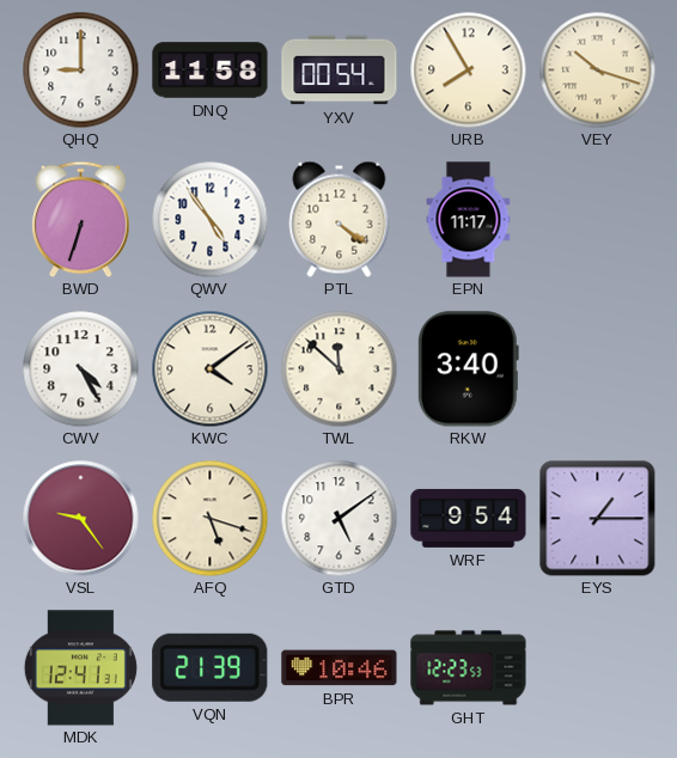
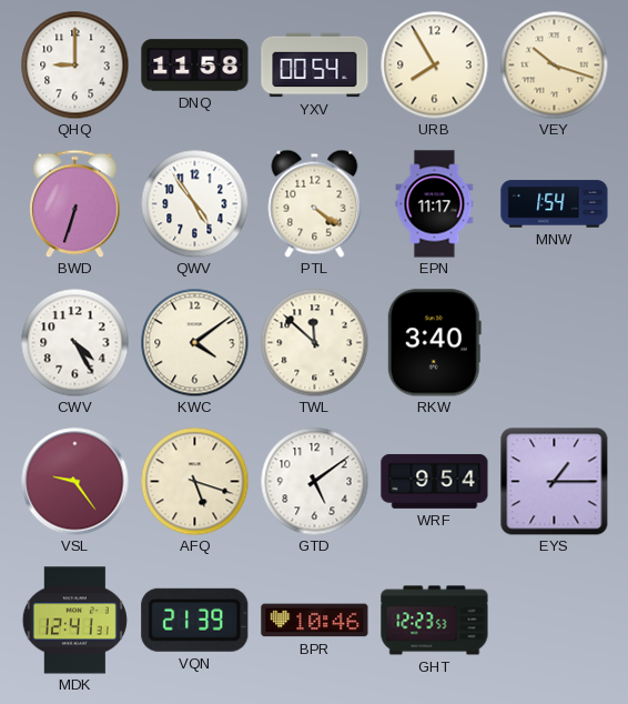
MNW: none -> 1:54 (555, 204)
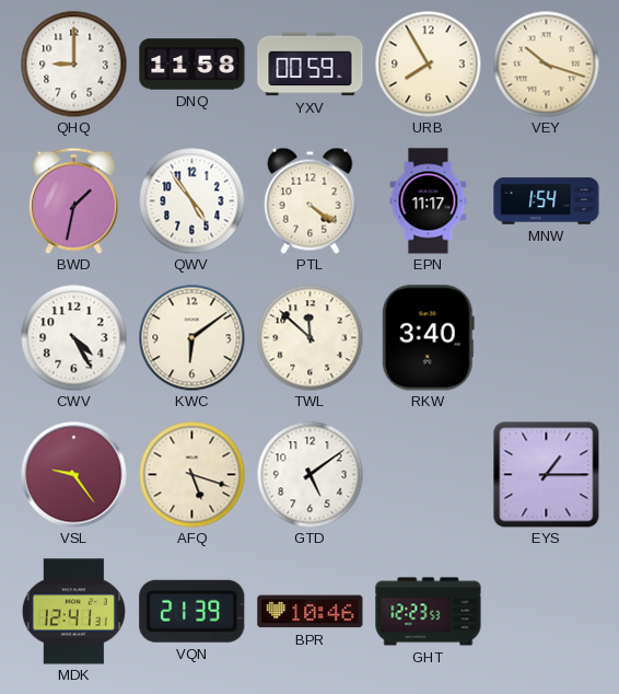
YXV: 00:54 -> 00:59 (311, 65)
BWD: 6:33 -> 1:32 (74, 200)
KWC: 4:09 -> 6:09 (191, 337)
WRF: 9:54 -> none (435, 481)
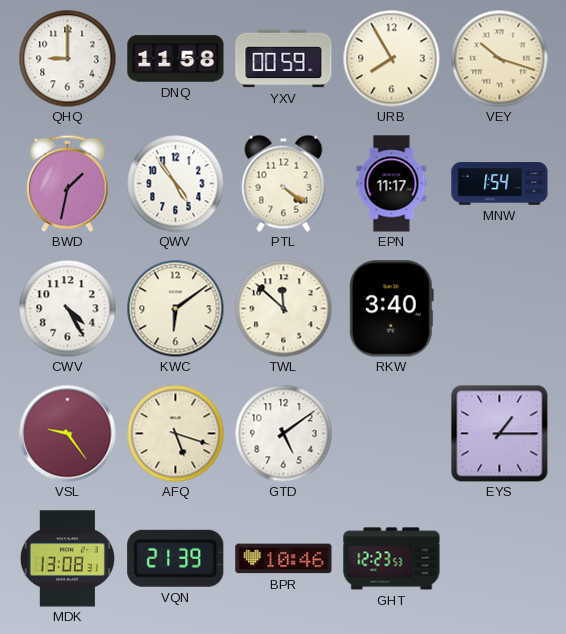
MDK: 12:41 -> 13:08 (67, 559)
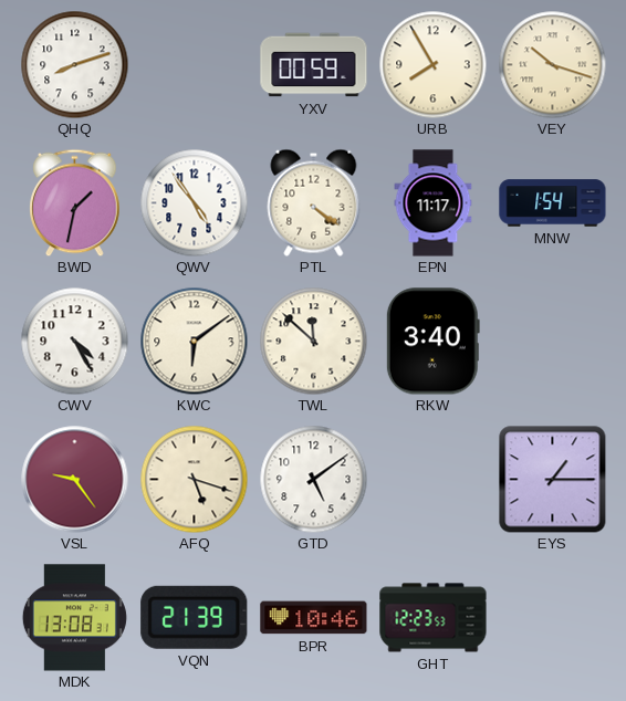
QHQ: 9:00 -> 8:12 (74, 64)
DNQ: 11:58 -> none (176, 59)
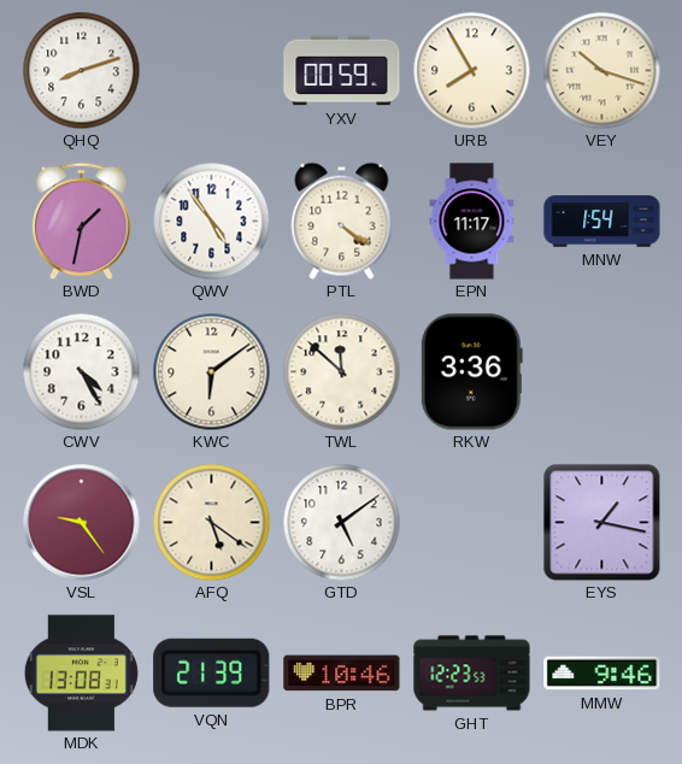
RKW: 3:40 -> 3:36 (471, 372)
AFQ: 5:18 -> 5:21 (211, 522)
EYS: 1:15 -> 1:17 (602, 523)
MMW: none -> 9:46 (602, 674)
